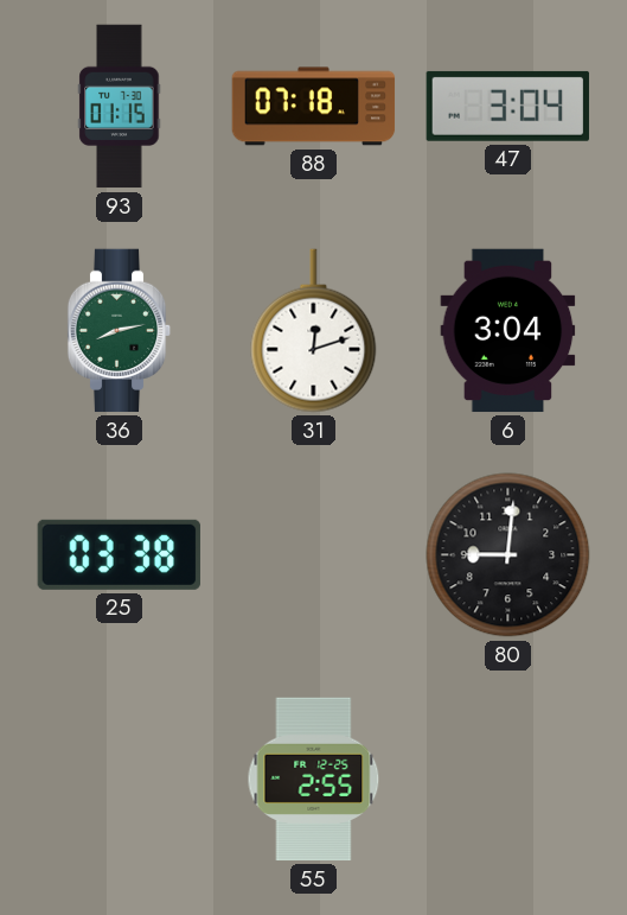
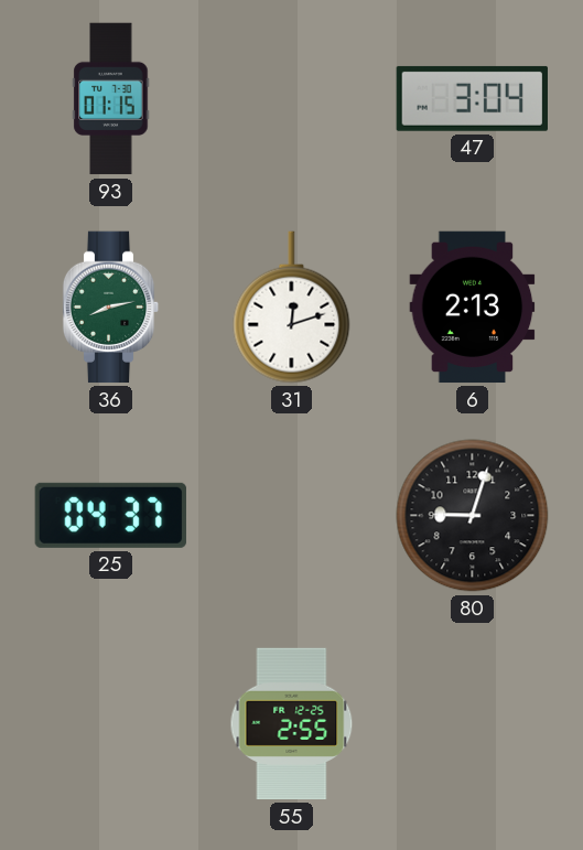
88: 07:18 -> none (314, 107)
6: 3:04 -> 2:13 (473, 308)
25: 03:38 -> 04:37 (110, 515)
80: 9:01 -> 9:03 (473, 516)
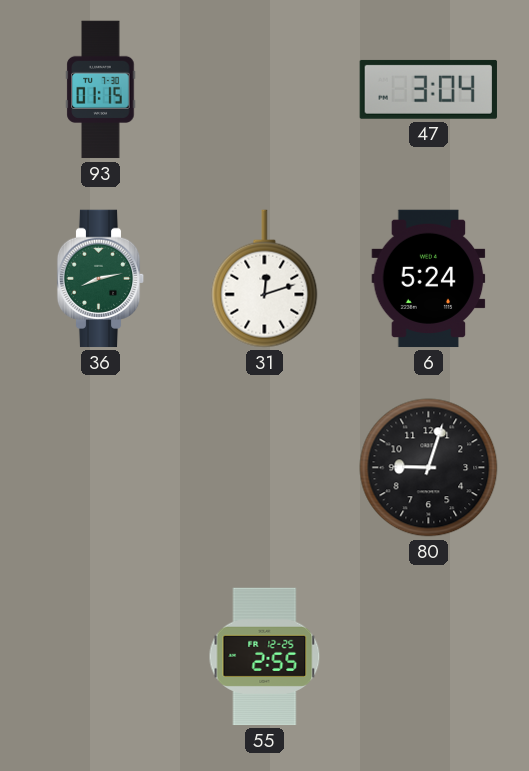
6: 2:13 -> 5:24 (429, 279)
25: 04:37 -> none (110, 515)
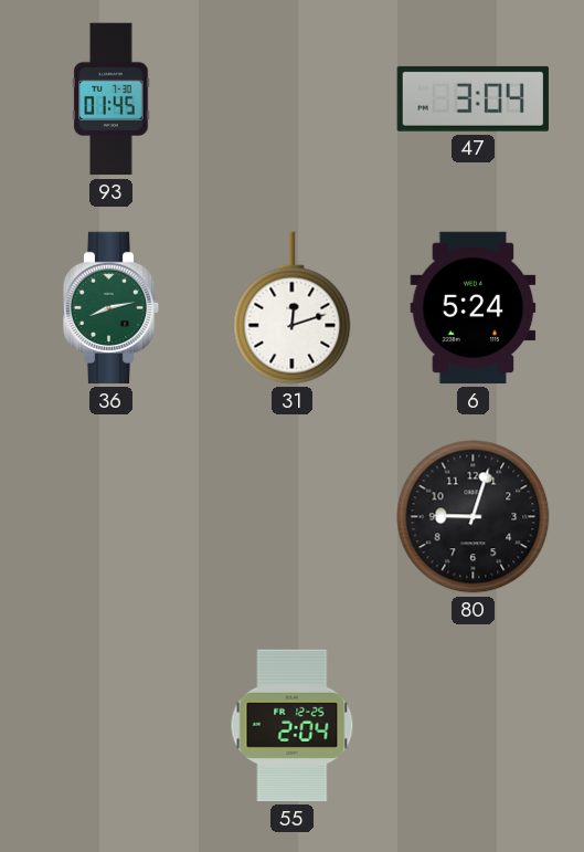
93: 01:15 -> 01:45 (112, 99)
55: 2:55 -> 2:04 (293, 726)
